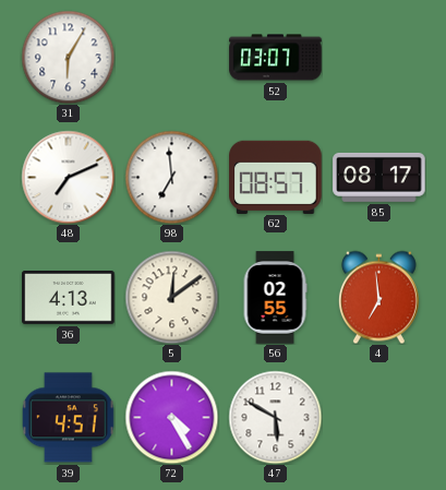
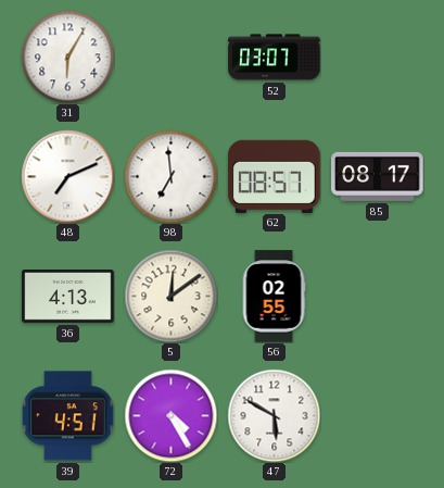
4: 6:59 -> none (378, 297)
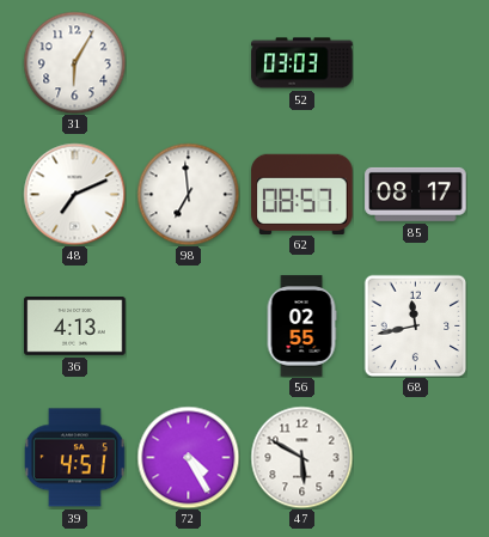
52: 03:07 -> 03:03 (302, 63)
5: 12:09 -> none (170, 296)
68: none -> 11:43 (415, 325)
